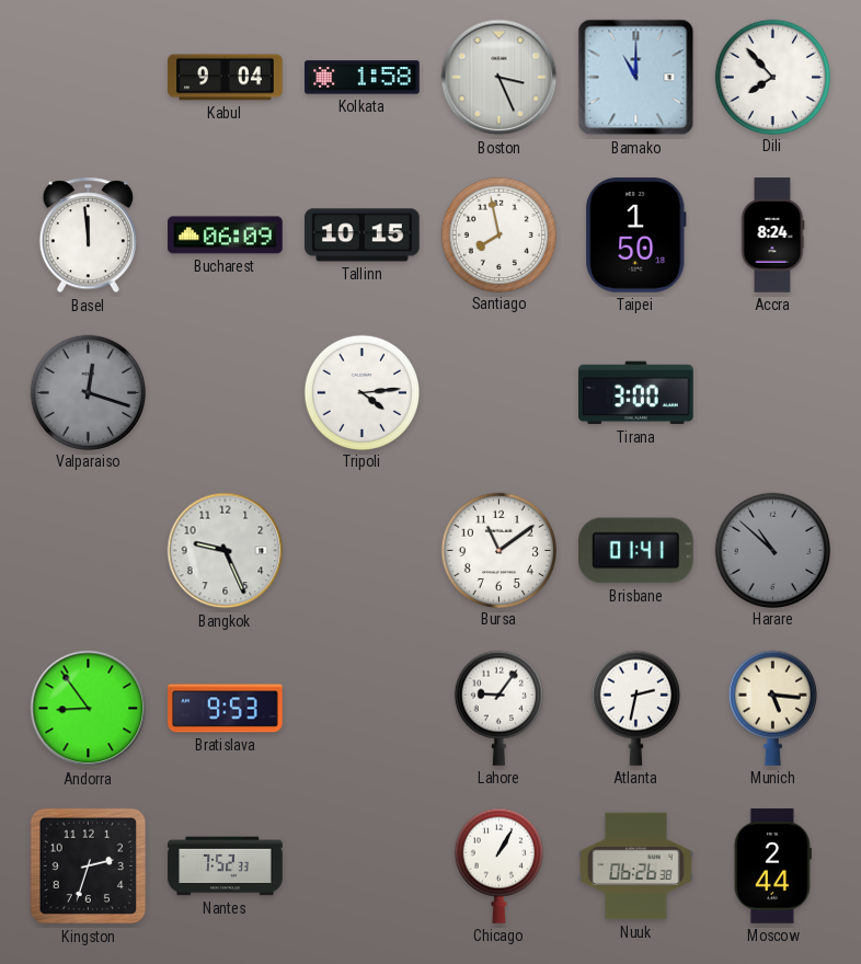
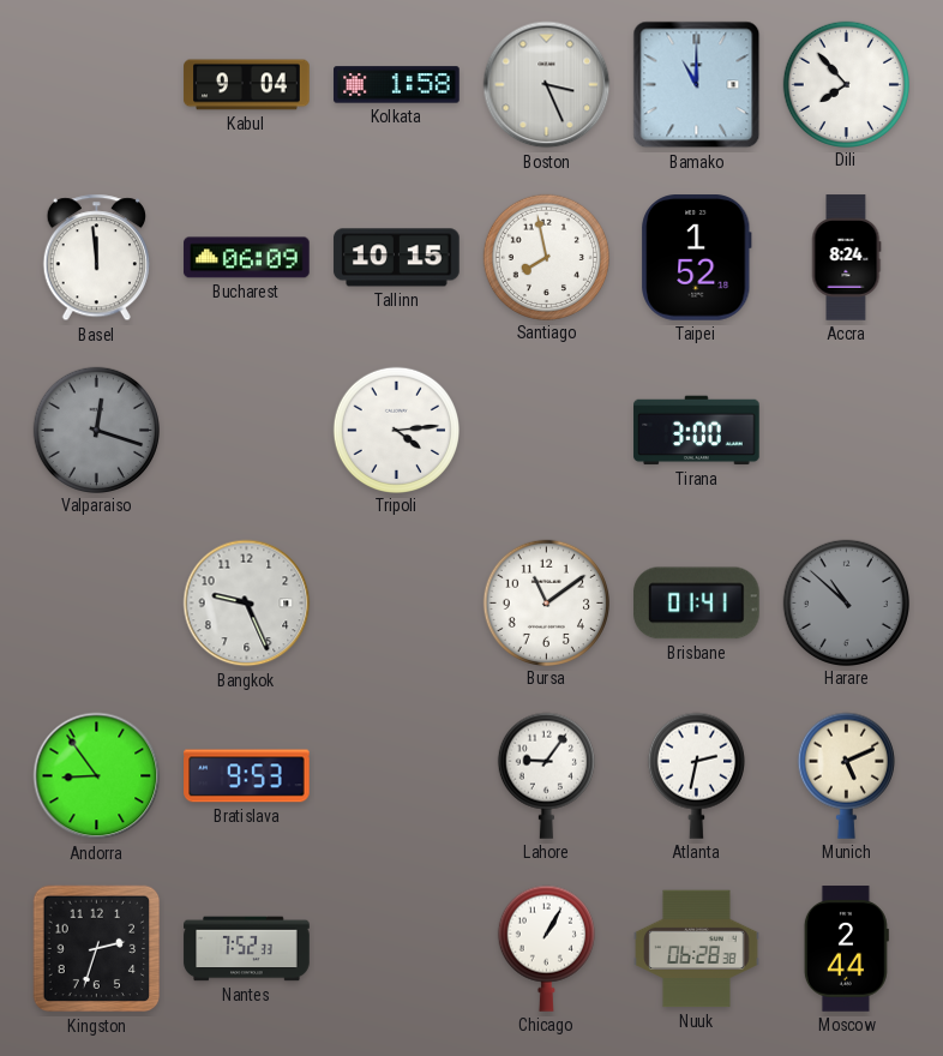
Taipei: 1:50 -> 1:52 (697, 258)
Munich: 5:16 -> 5:11 (846, 775)
Nuuk: 06:26 -> 06:28 (697, 949)
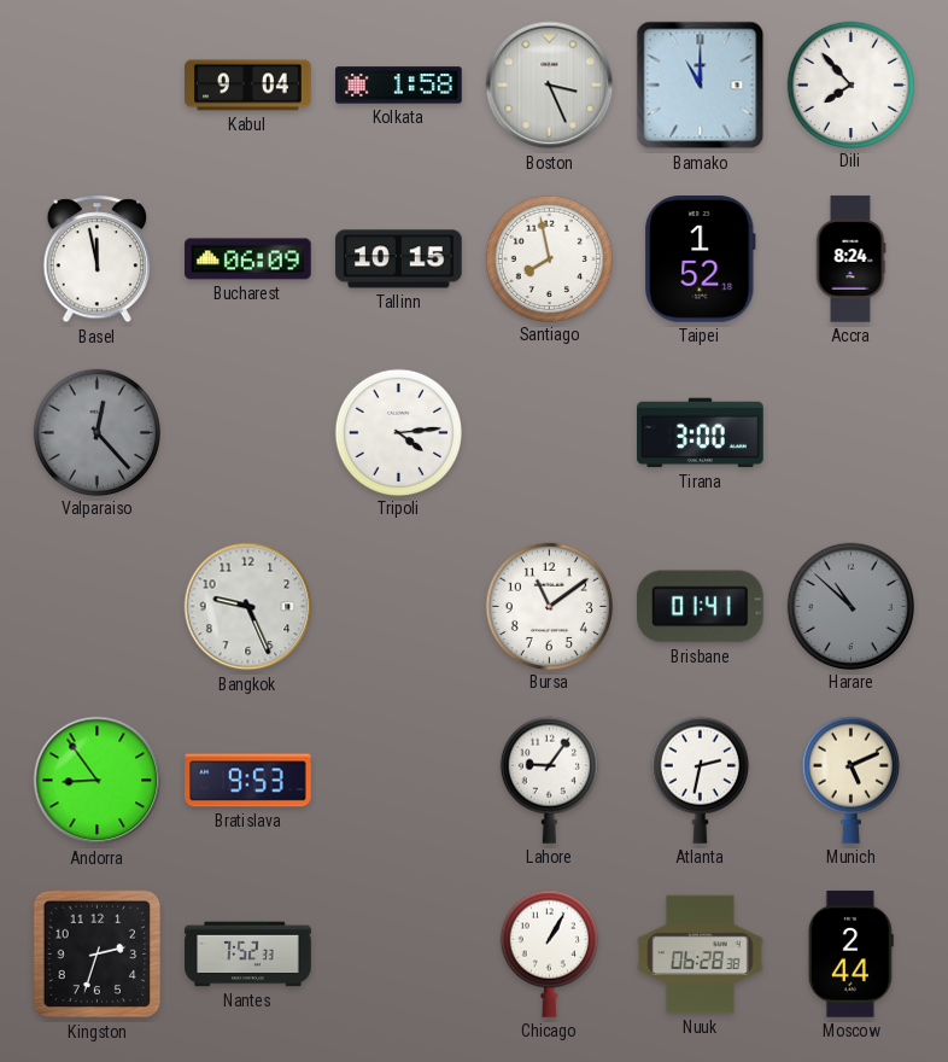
Basel: 11:59 -> 11:58 (96, 259)
Valparaiso: 12:18 -> 12:23 (96, 432)
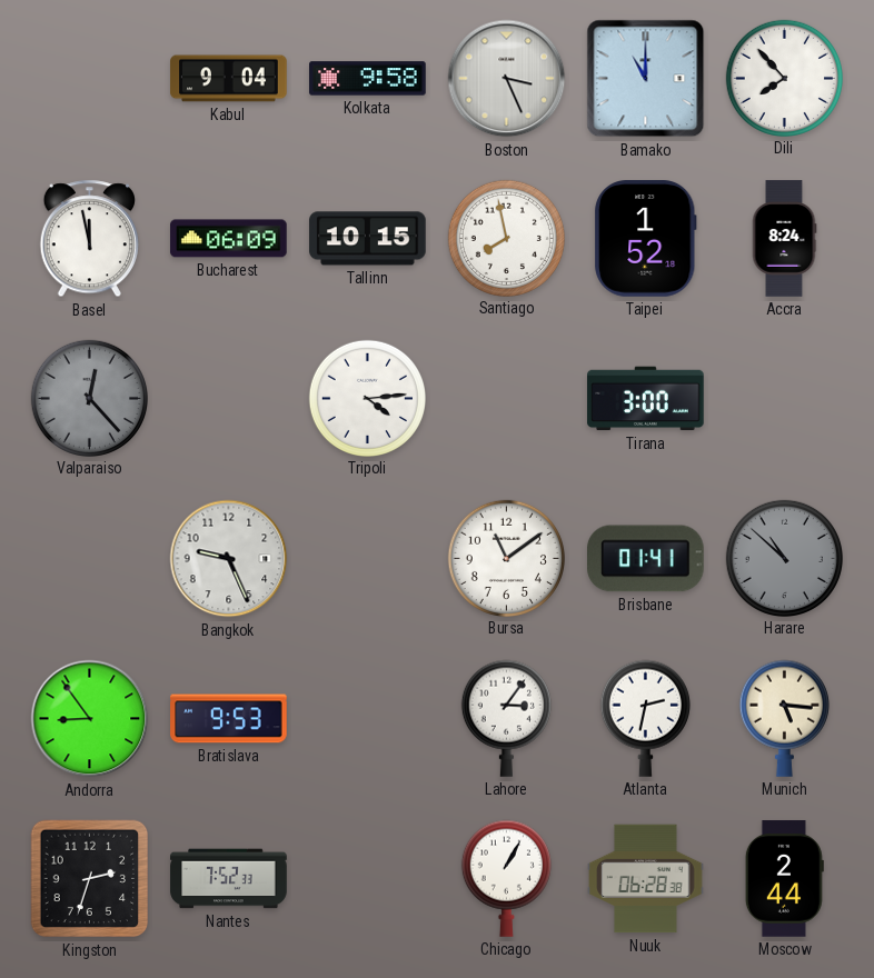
Kolkata: 1:58 -> 9:58 (368, 79)
Lahore: 9:06 -> 3:06 (506, 718)
Munich: 5:11 -> 5:16 (784, 718)
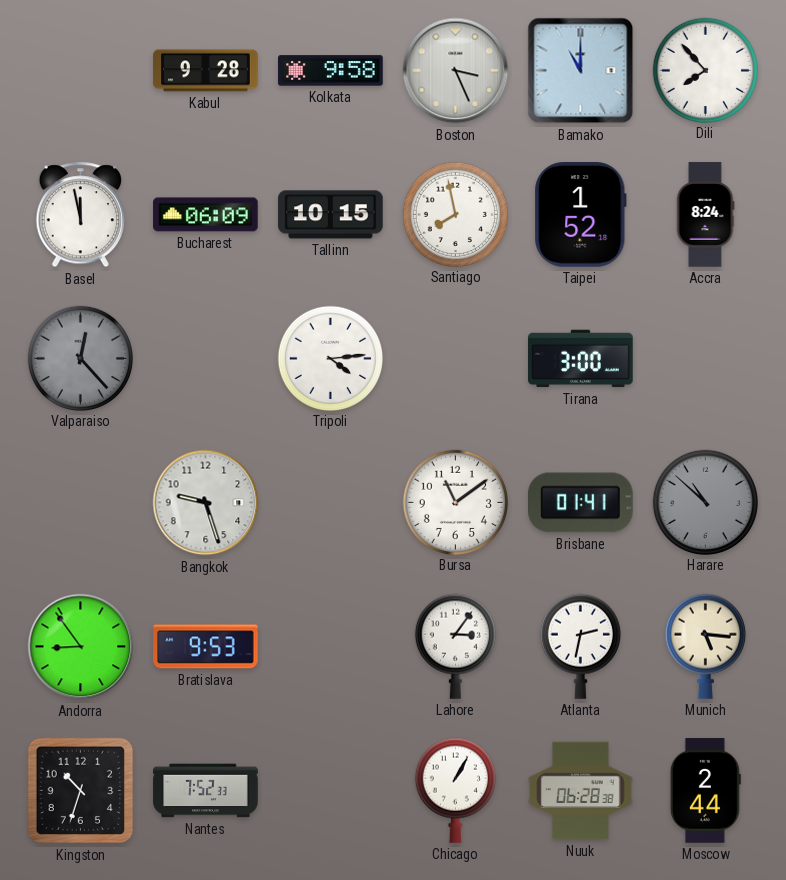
Kabul: 9:04 -> 9:28 (206, 71)
Bangkok: 9:26 -> 9:27 (206, 503)
Kingston: 2:33 -> 10:33 (81, 791)
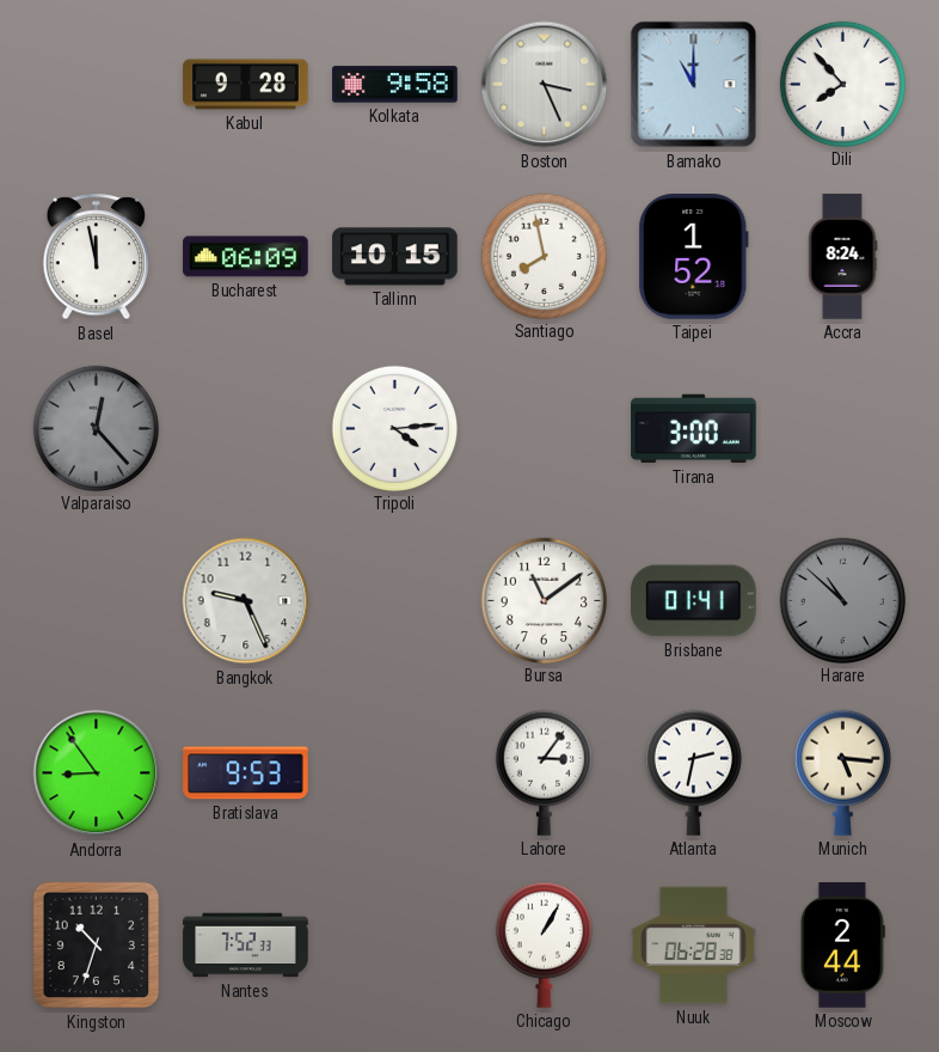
Bangkok: 9:27 -> 9:26 (246, 601)
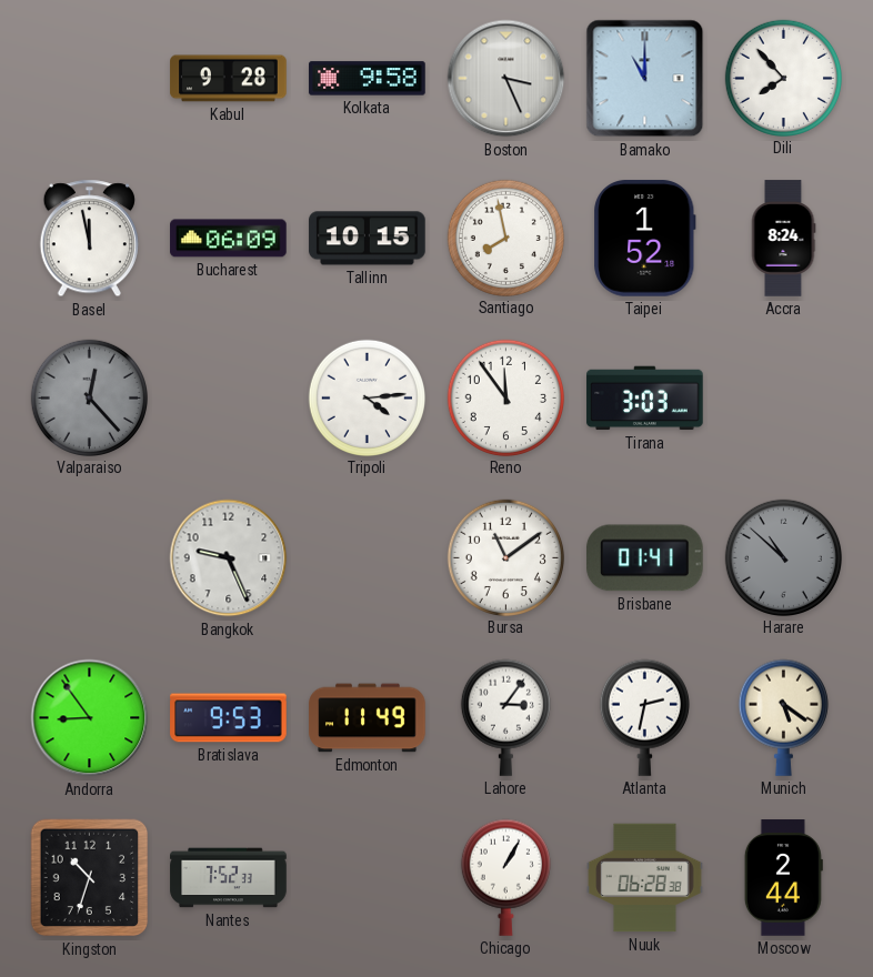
Reno: none -> 11:54 (505, 397)
Tirana: 3:00 -> 3:03 (645, 399)
Edmonton: none -> 11:49 (368, 718)
Munich: 5:16 -> 5:21 (783, 717)
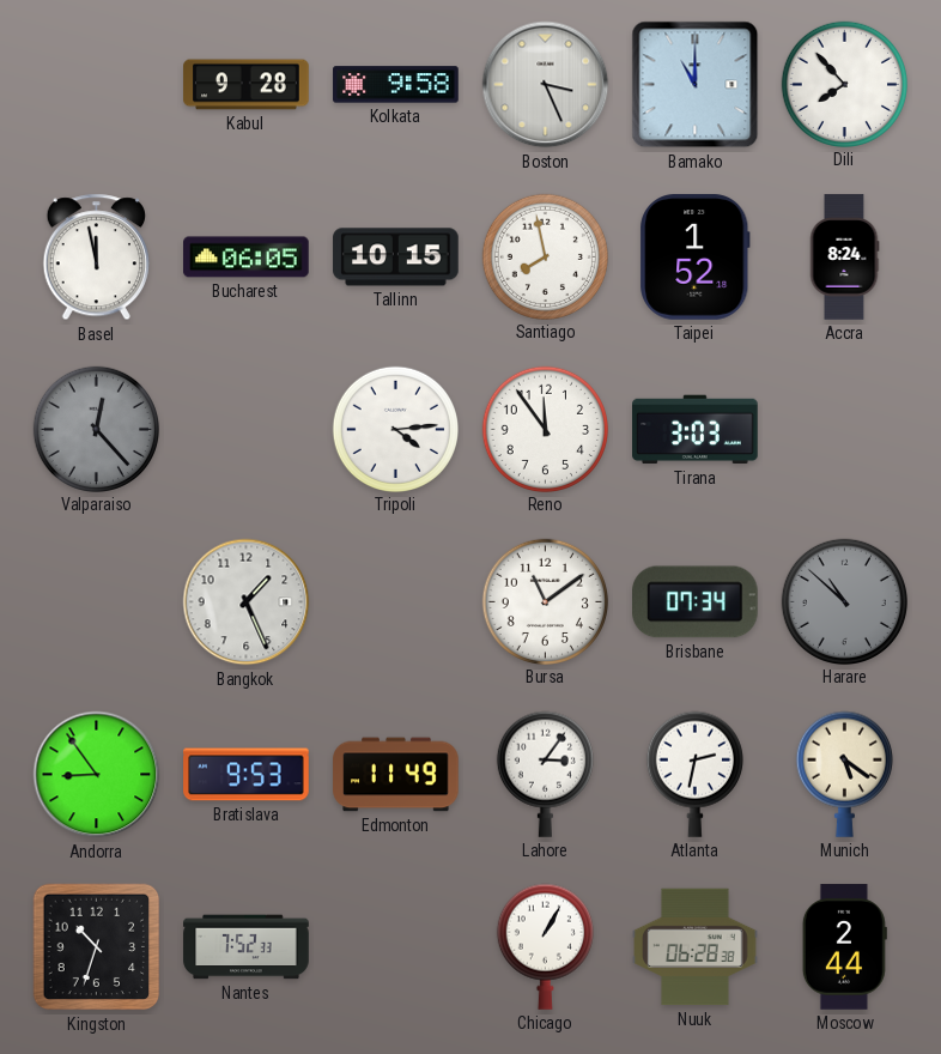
Bucharest: 06:09 -> 06:05 (247, 258)
Bangkok: 9:26 -> 1:26 (247, 602)
Brisbane: 01:41 -> 07:34 (696, 602)
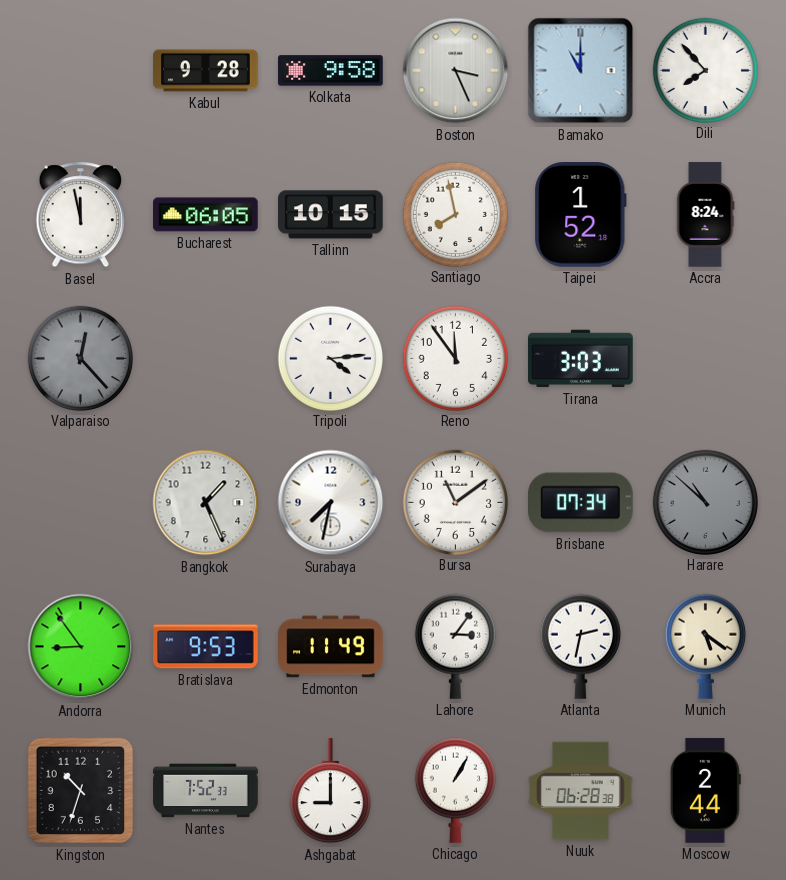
Surabaya: none -> 7:32 (331, 503)
Ashgabat: none -> 9:00 (330, 791)
